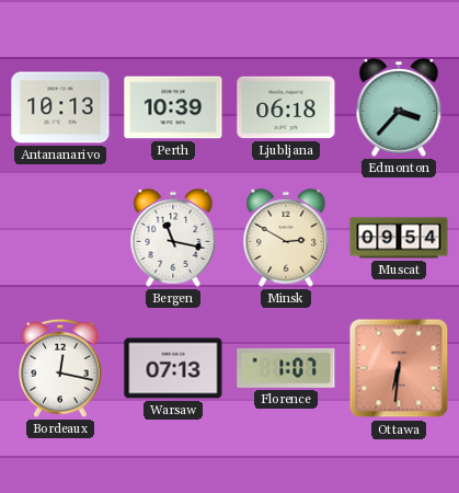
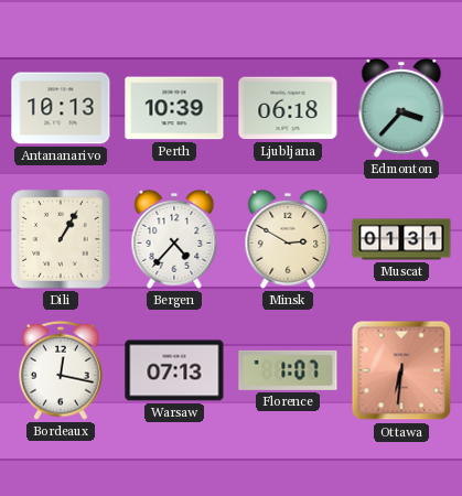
Dili: none -> 1:05 (61, 239)
Bergen: 11:17 -> 4:37 (174, 239)
Muscat: 09:54 -> 01:31 (401, 239)
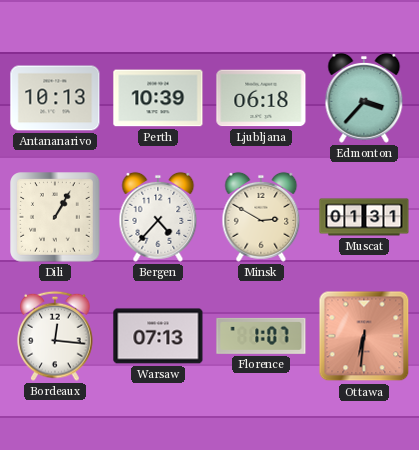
Bordeaux: 12:17 -> 12:16 (55, 336)
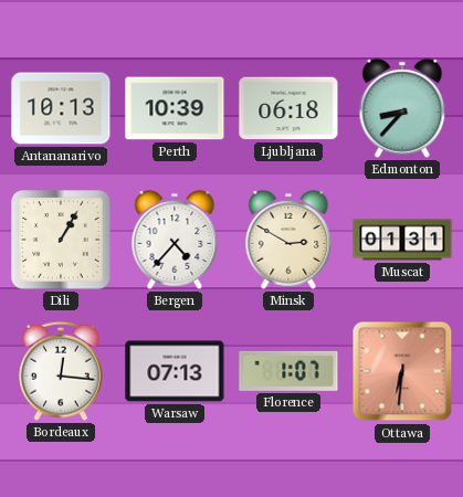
Edmonton: 3:37 -> 8:37 (402, 108)
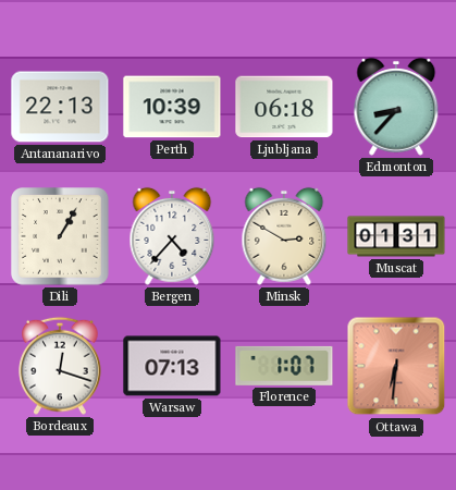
Antananarivo: 10:13 -> 22:13 (60, 107)
Bordeaux: 12:16 -> 12:18 (60, 366)
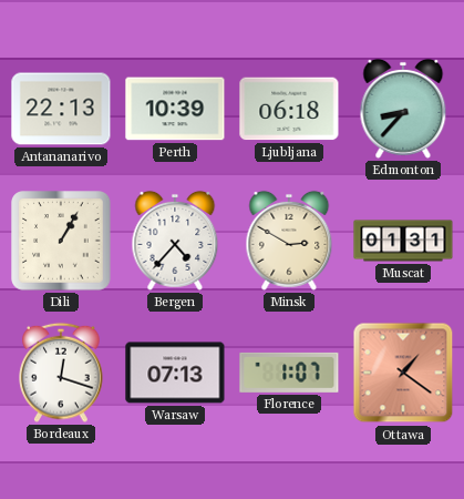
Ottawa: 6:31 -> 1:21 (403, 373)
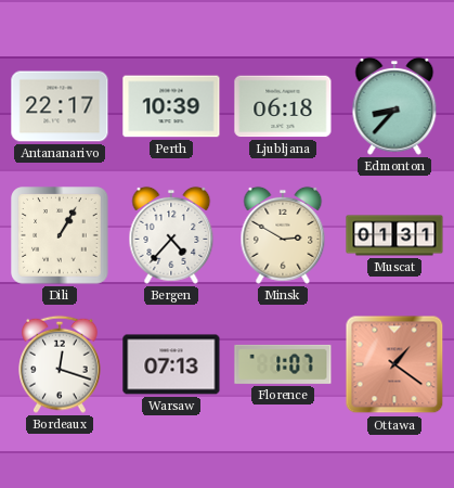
Antananarivo: 22:13 -> 22:17 (60, 106)
